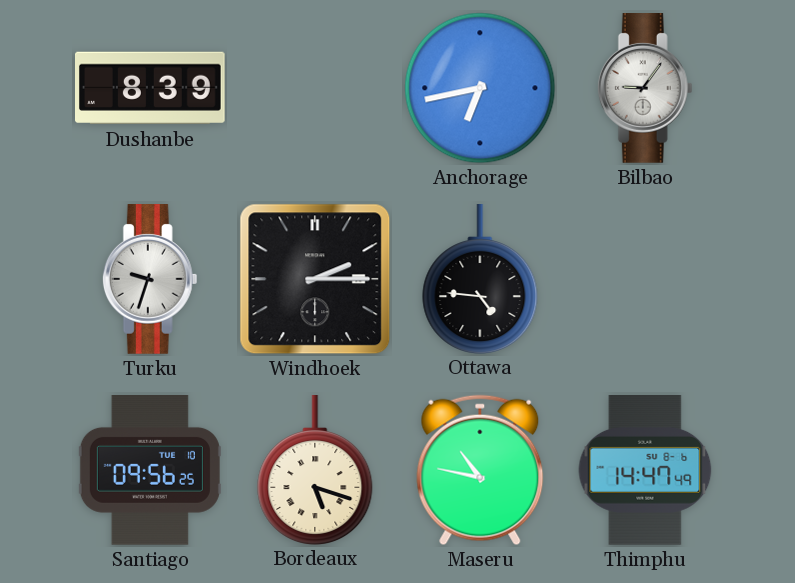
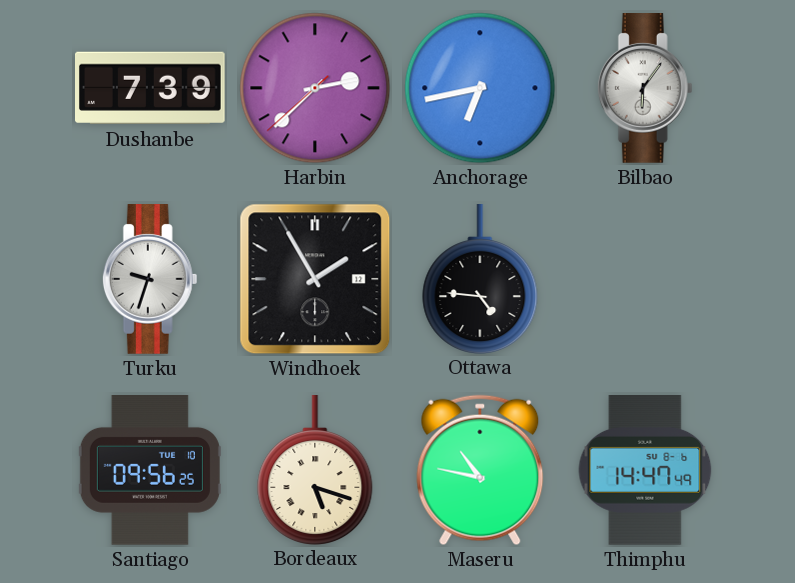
Dushanbe: 8:39 -> 7:39 (151, 88)
Harbin: none -> 2:37 (315, 88)
Bilbao: 9:06 -> 6:06 (645, 89)
Windhoek: 2:15 -> 1:55 (315, 279)
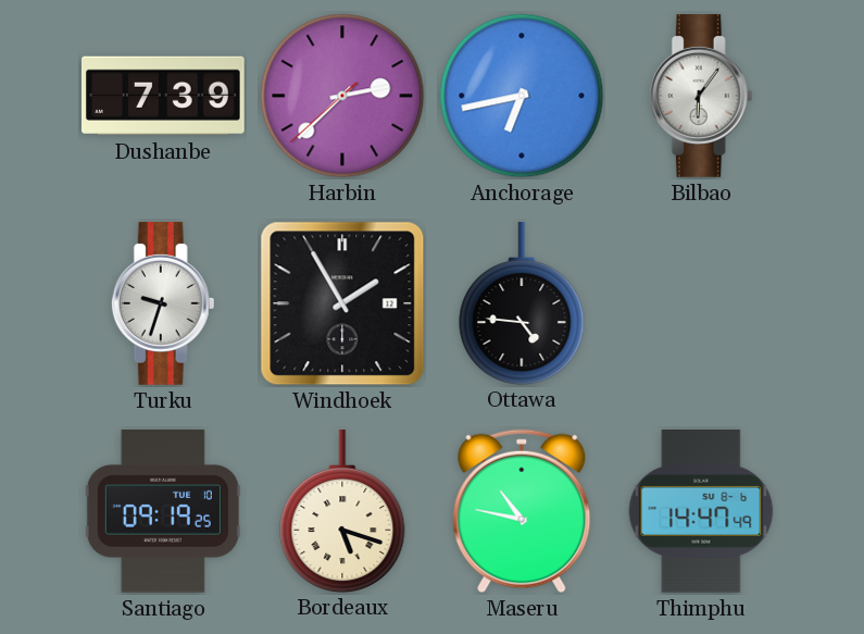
Santiago: 09:56 -> 09:19 (163, 512)
